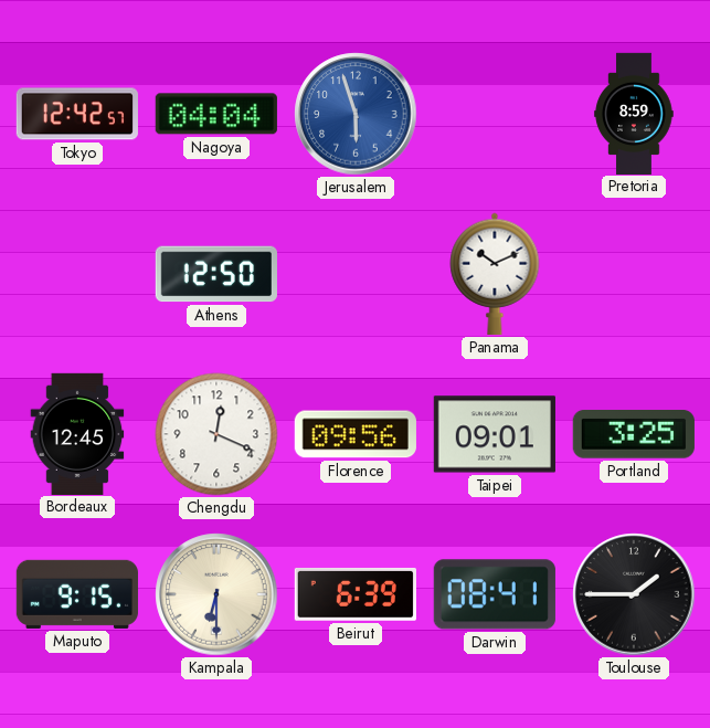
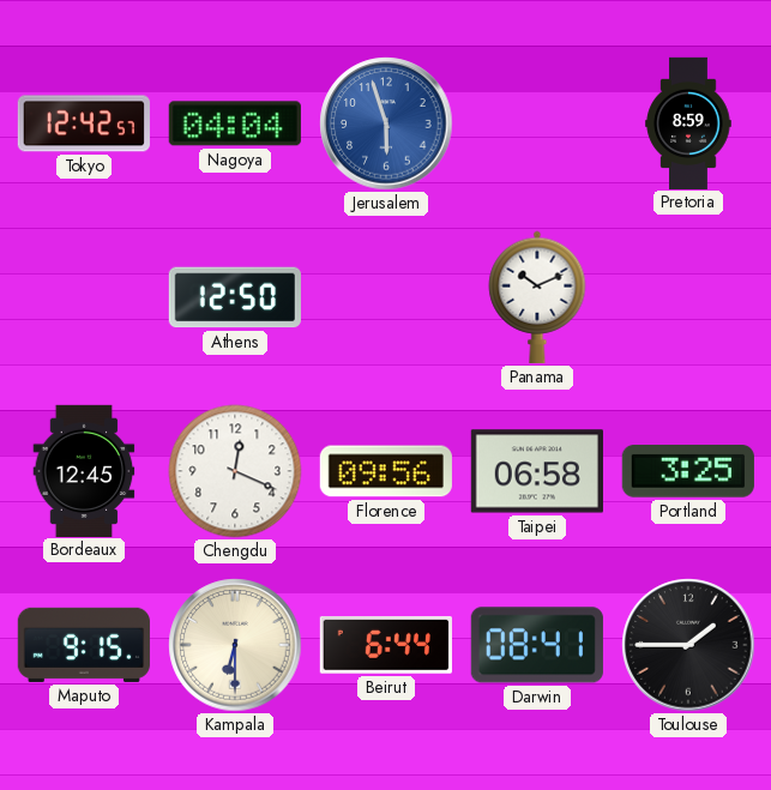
Taipei: 09:01 -> 06:58 (537, 471)
Beirut: 6:39 -> 6:44 (386, 645)
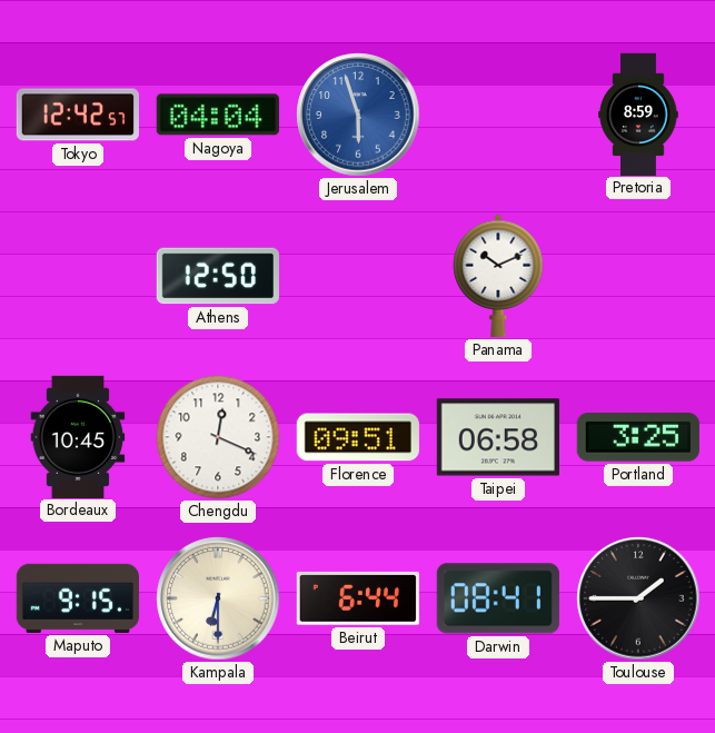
Bordeaux: 12:45 -> 10:45 (78, 436)
Florence: 09:56 -> 09:51 (358, 437)
